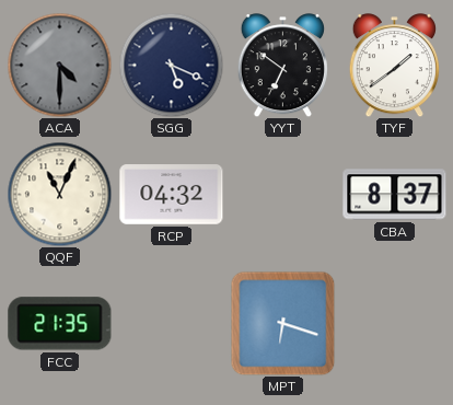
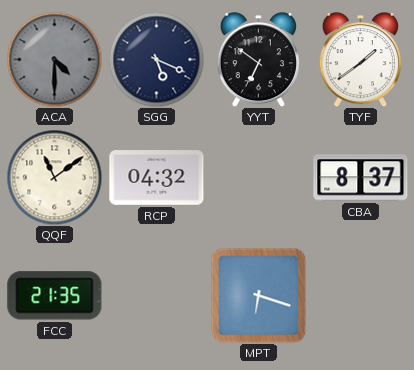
QQF: 11:04 -> 11:09 (54, 177)
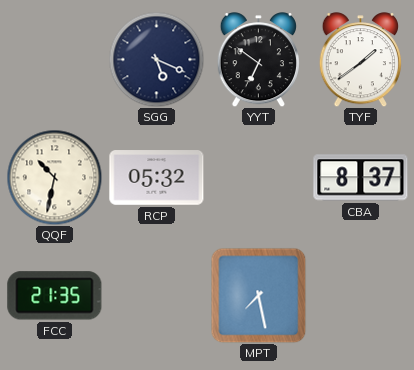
ACA: 4:30 -> none (54, 59)
QQF: 11:09 -> 10:32 (54, 177)
RCP: 04:32 -> 05:32 (157, 178)
MPT: 6:18 -> 7:28 (258, 295)
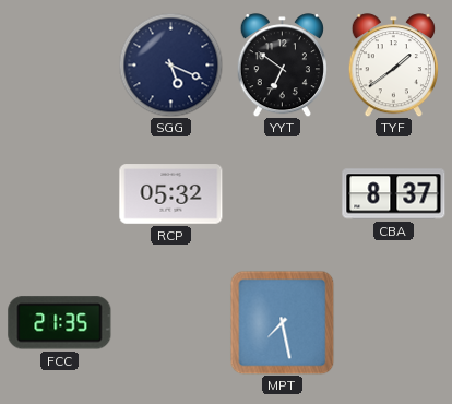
QQF: 10:32 -> none (54, 177)
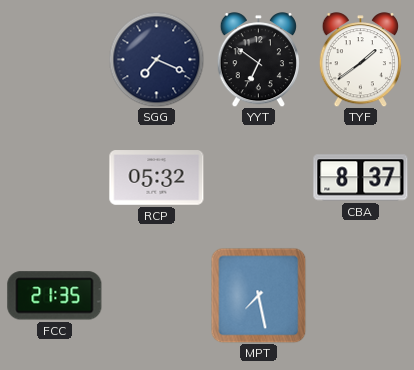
SGG: 5:19 -> 7:19 (156, 59)
